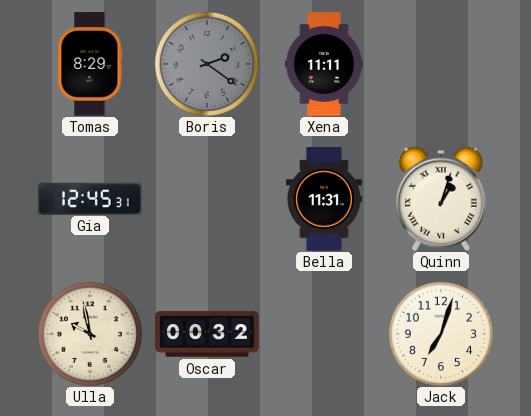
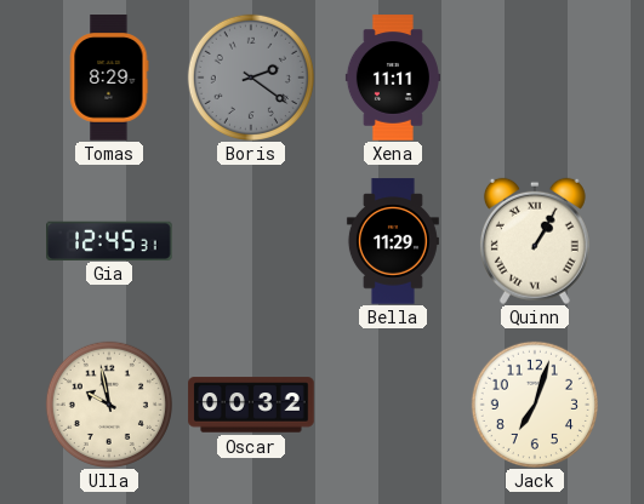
Bella: 11:31 -> 11:29 (393, 241)
Quinn: 1:03 -> 1:05 (535, 241)
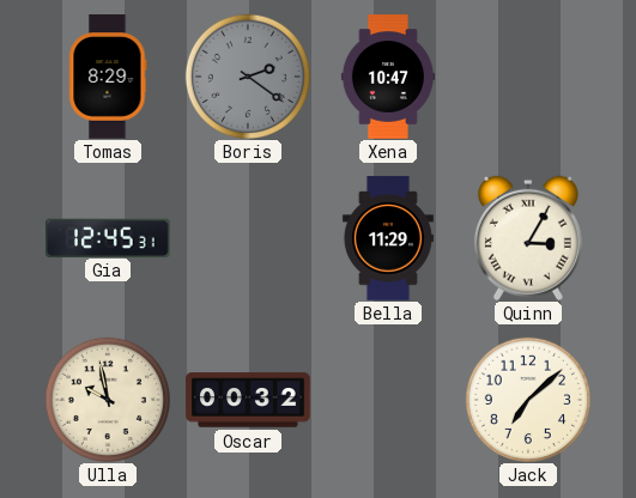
Xena: 11:11 -> 10:47 (388, 77)
Quinn: 1:05 -> 3:05 (528, 238)
Jack: 7:03 -> 7:08 (528, 400)
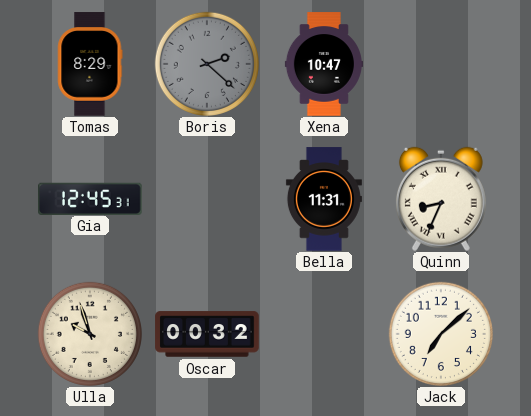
Boris: 2:21 -> 2:22 (207, 64)
Bella: 11:29 -> 11:31 (324, 199)
Quinn: 3:05 -> 8:34 (441, 199)
Ulla: 9:58 -> 9:57 (90, 334)
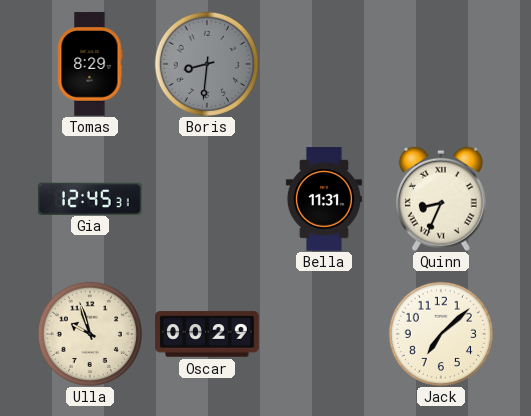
Boris: 2:22 -> 8:31 (207, 64)
Xena: 10:47 -> none (324, 64)
Oscar: 00:32 -> 00:29 (207, 334)
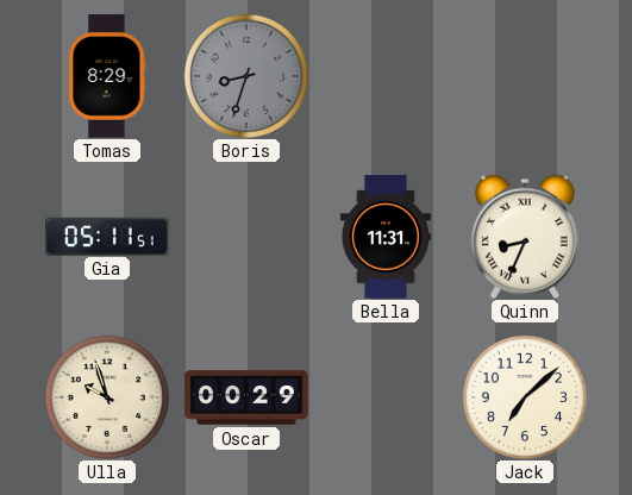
Boris: 8:31 -> 8:33 (246, 76)
Gia: 12:45 -> 05:11 (107, 236)
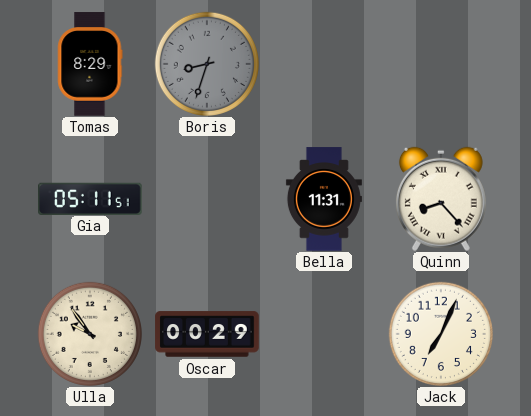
Quinn: 8:34 -> 8:23 (441, 199)
Ulla: 9:57 -> 9:54 (90, 334)
Jack: 7:08 -> 7:04 (441, 334)
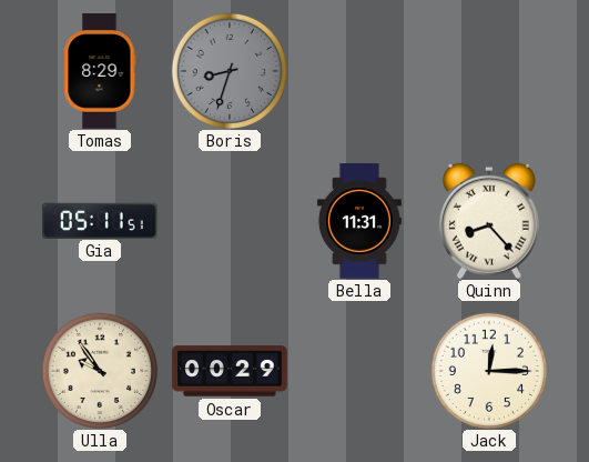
Jack: 7:04 -> 12:15 (489, 371)
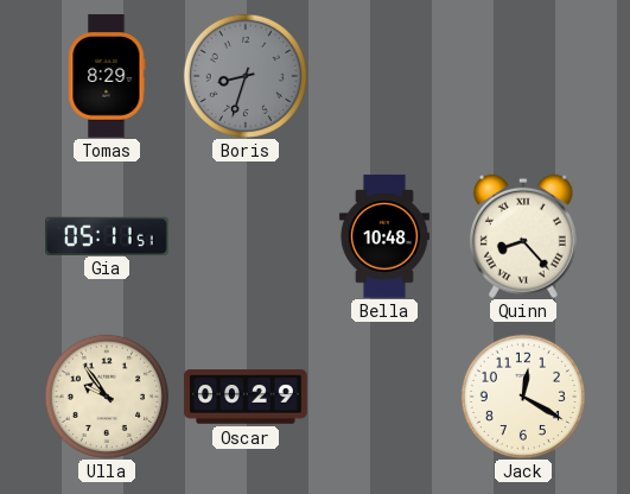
Bella: 11:31 -> 10:48 (384, 236)
Jack: 12:15 -> 12:20 (523, 397)
